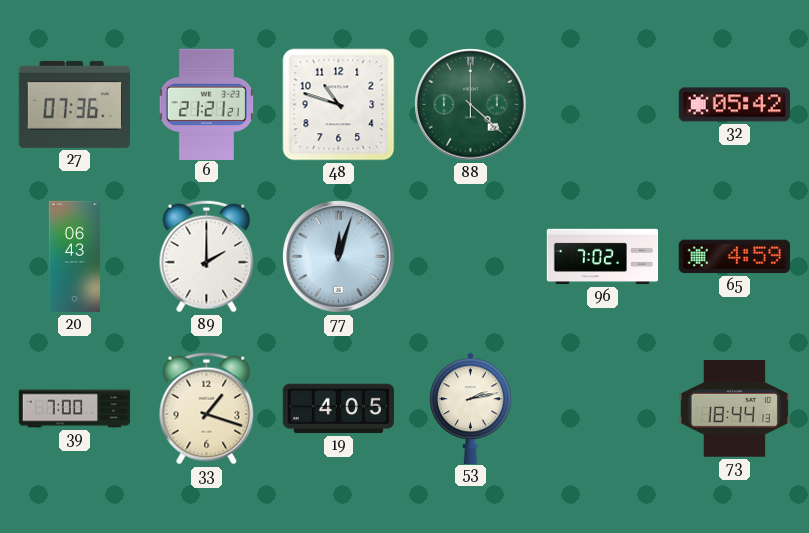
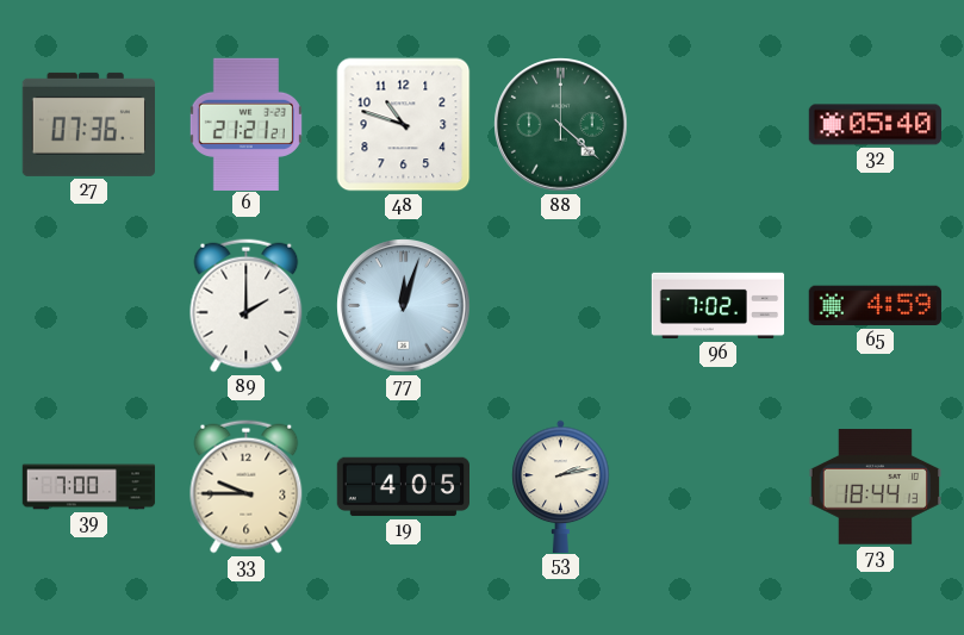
32: 05:42 -> 05:40 (875, 125)
20: 06:43 -> none (75, 257)
33: 1:18 -> 9:45 (247, 487)
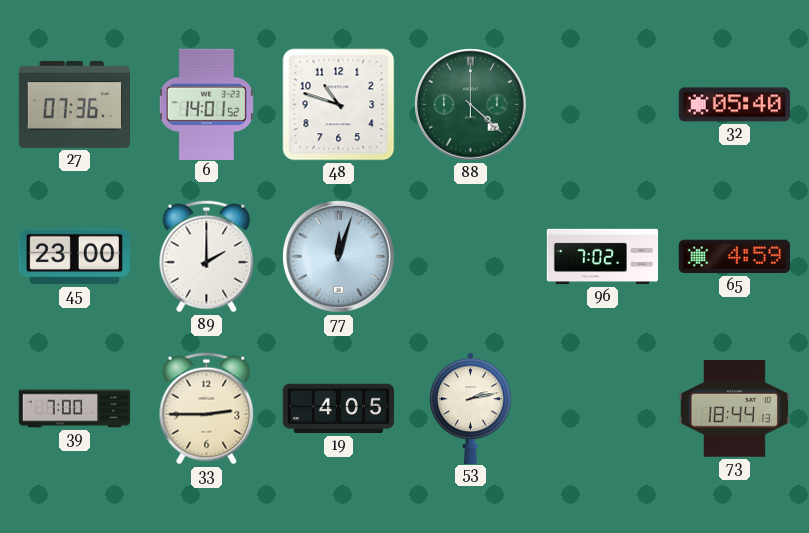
6: 21:21 -> 14:01 (206, 104)
45: none -> 23:00 (74, 257)
33: 9:45 -> 2:45 (207, 409)
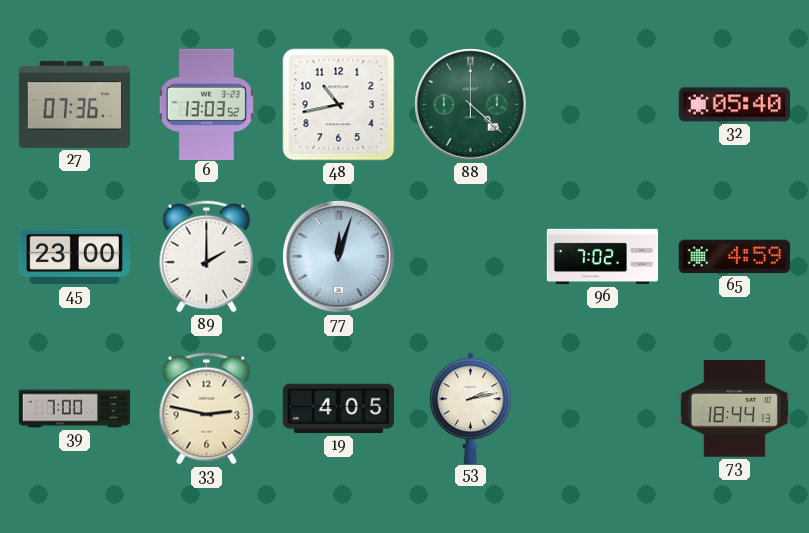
6: 14:01 -> 13:03 (206, 104)
48: 10:48 -> 10:43 (339, 105)
33: 2:45 -> 2:47 (207, 409)
